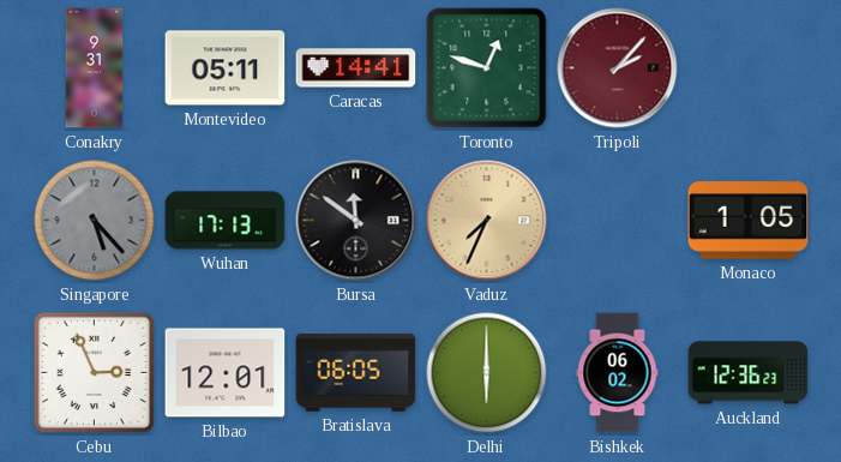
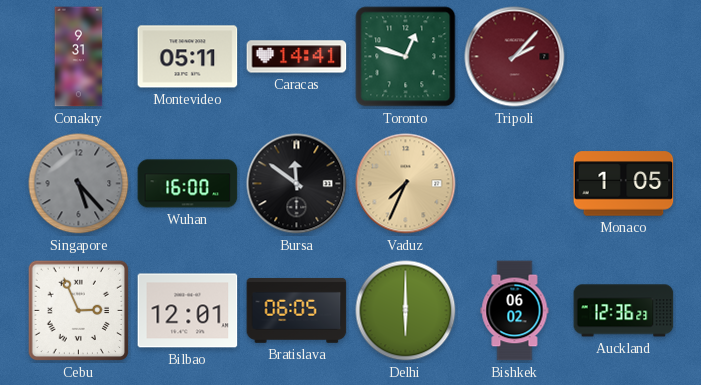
Wuhan: 17:13 -> 16:00 (188, 184)
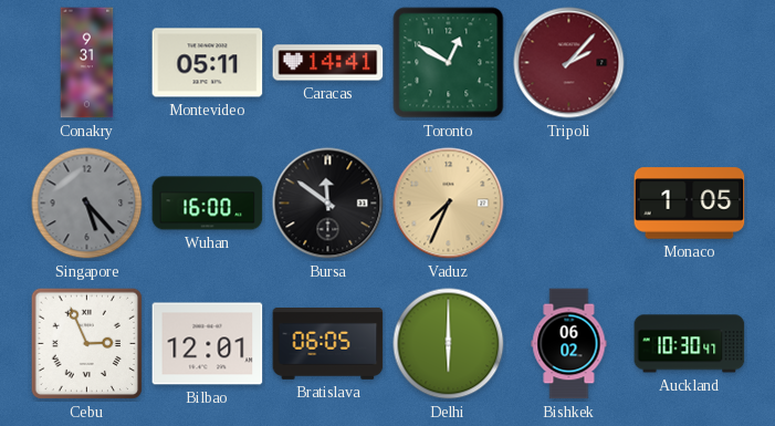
Toronto: 12:48 -> 12:50 (449, 63)
Auckland: 12:36 -> 10:30 (690, 344)
